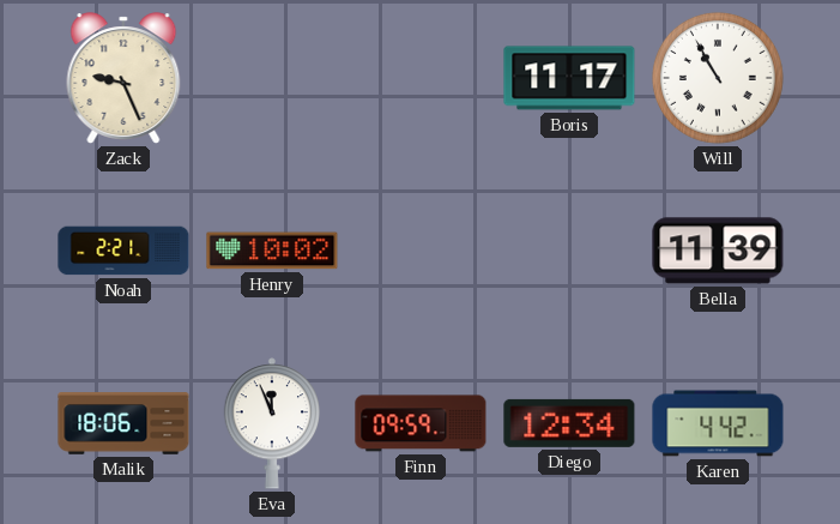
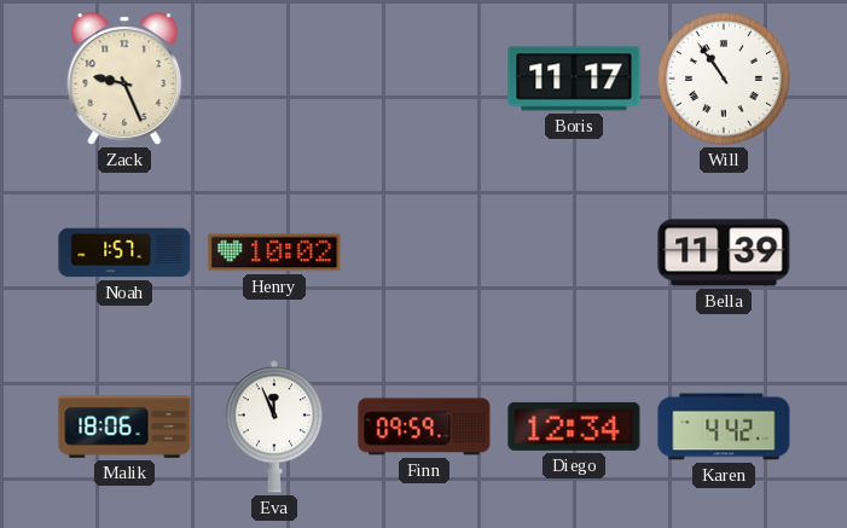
Will: 10:55 -> 10:54 (724, 79)
Noah: 2:21 -> 1:57 (124, 253)
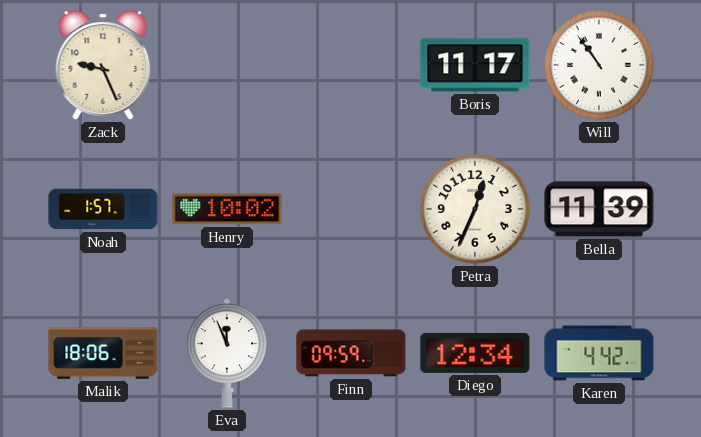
Petra: none -> 12:34 (475, 209)
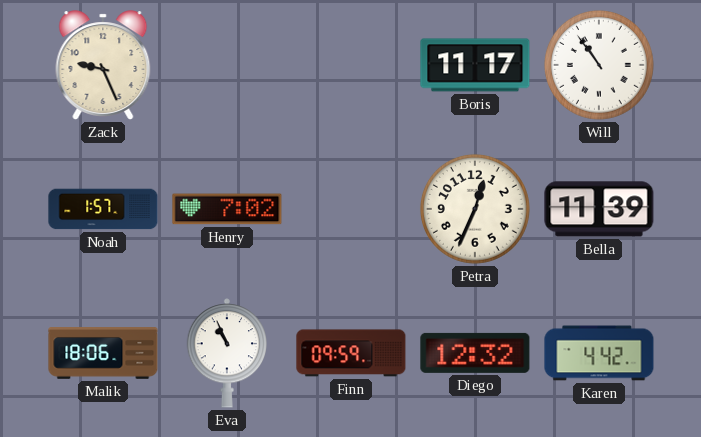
Henry: 10:02 -> 7:02 (227, 209)
Eva: 11:56 -> 10:56 (227, 353)
Diego: 12:34 -> 12:32 (475, 353)
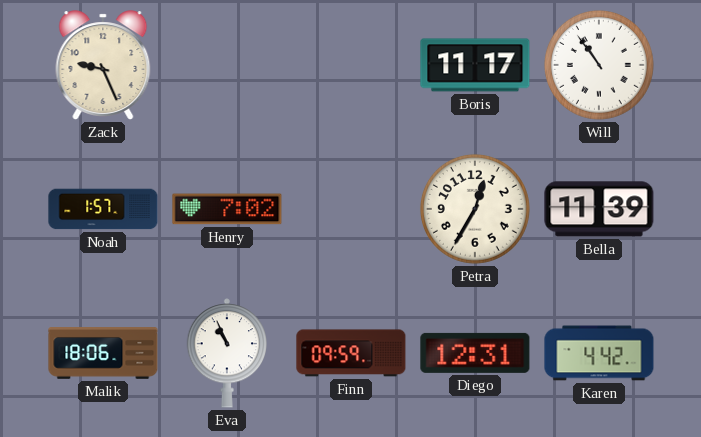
Petra: 12:34 -> 12:35 (475, 209)
Diego: 12:32 -> 12:31 (475, 353)
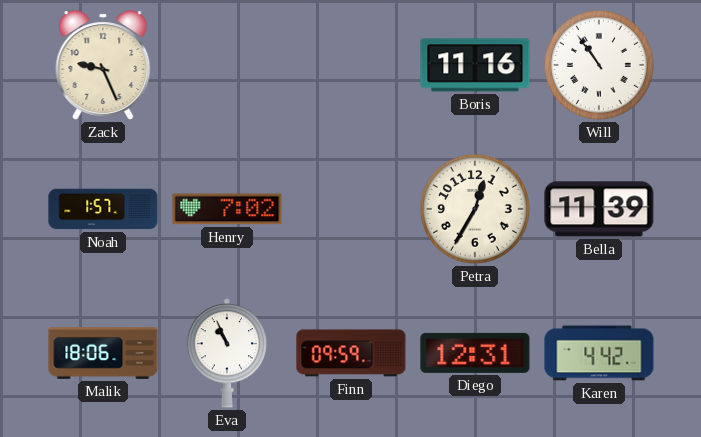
Boris: 11:17 -> 11:16 (475, 65)
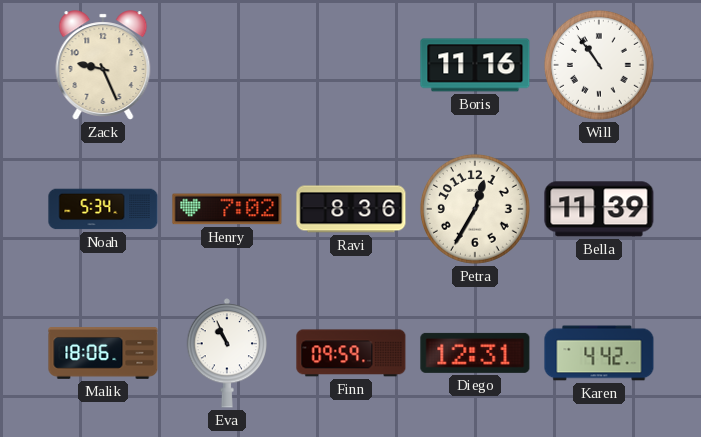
Noah: 1:57 -> 5:34 (103, 209)
Ravi: none -> 8:36 (351, 209)
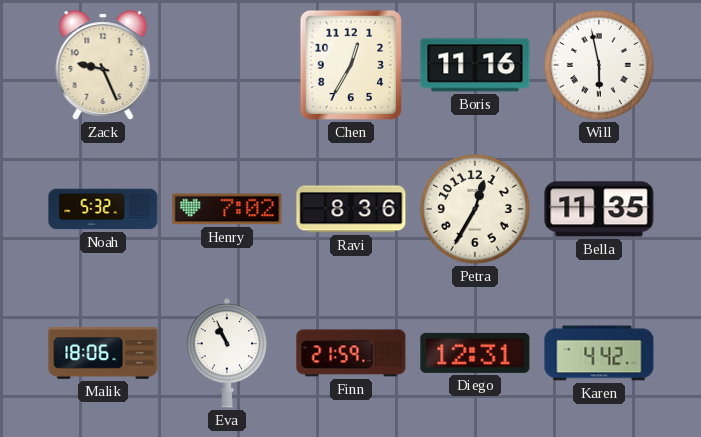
Chen: none -> 12:35 (351, 65)
Will: 10:54 -> 5:58 (599, 65)
Noah: 5:34 -> 5:32 (103, 209)
Bella: 11:39 -> 11:35 (599, 209)
Finn: 09:59 -> 21:59 (351, 353)
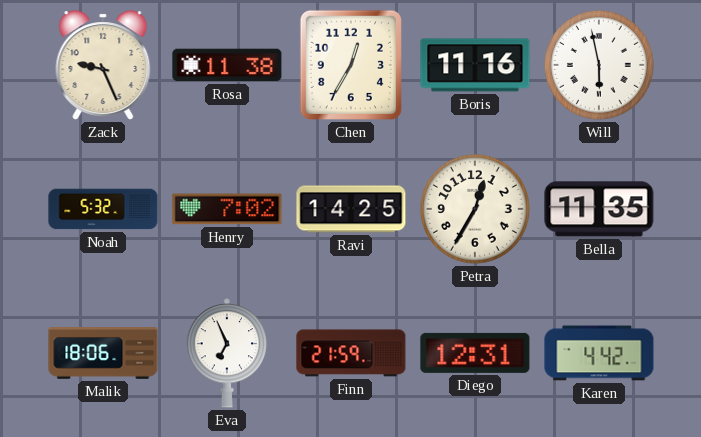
Rosa: none -> 11:38 (227, 65)
Ravi: 8:36 -> 14:25 (351, 209)
Eva: 10:56 -> 6:56 (227, 353)
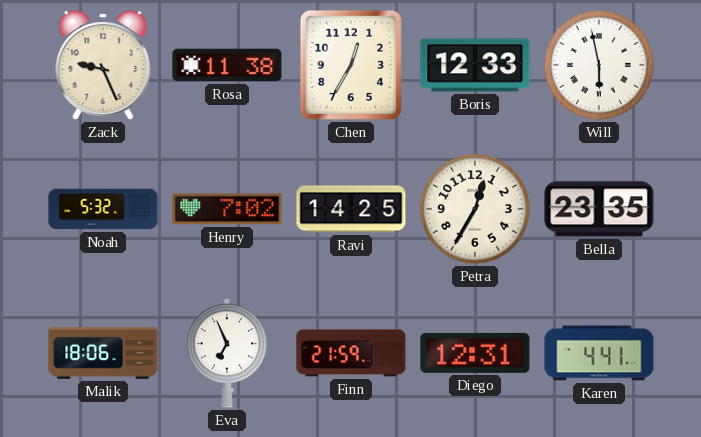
Boris: 11:16 -> 12:33 (475, 65)
Bella: 11:35 -> 23:35 (599, 209)
Karen: 4:42 -> 4:41 (599, 353)
